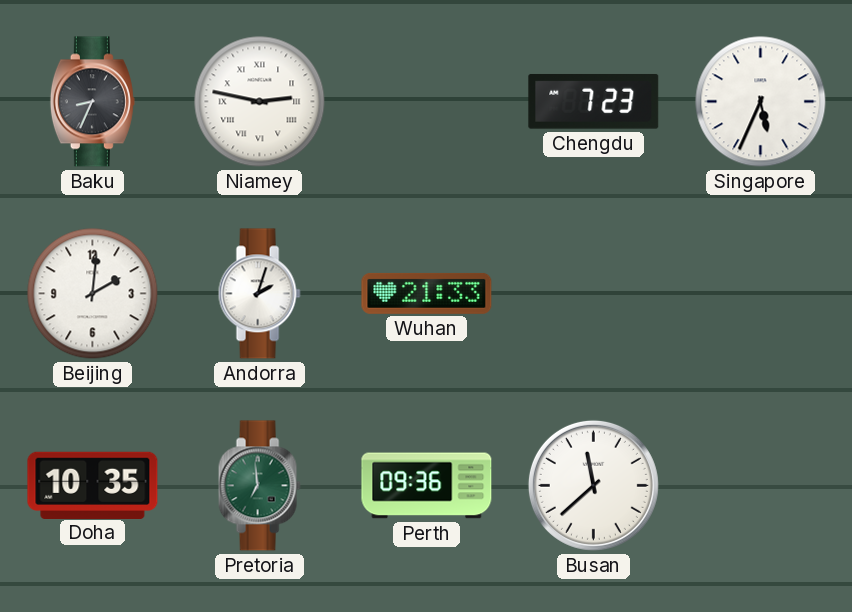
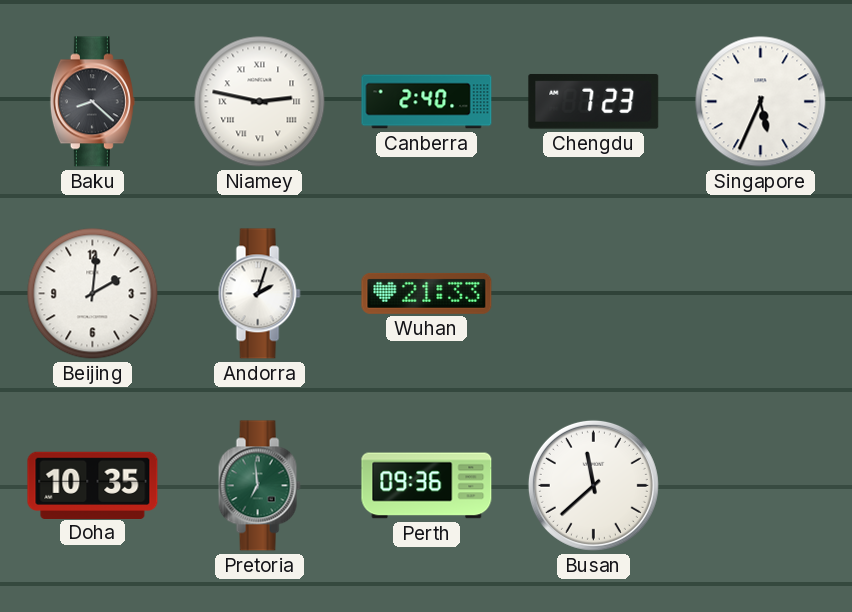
Baku: 8:34 -> 8:22 (92, 102)
Canberra: none -> 2:40 (427, 102)
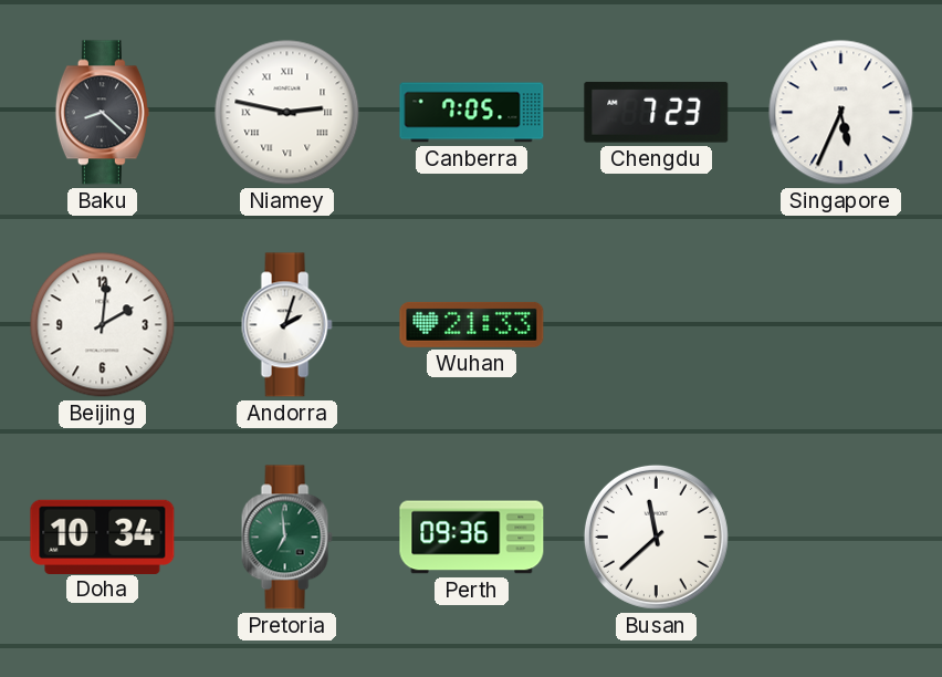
Canberra: 2:40 -> 7:05 (472, 113)
Doha: 10:35 -> 10:34 (103, 537)
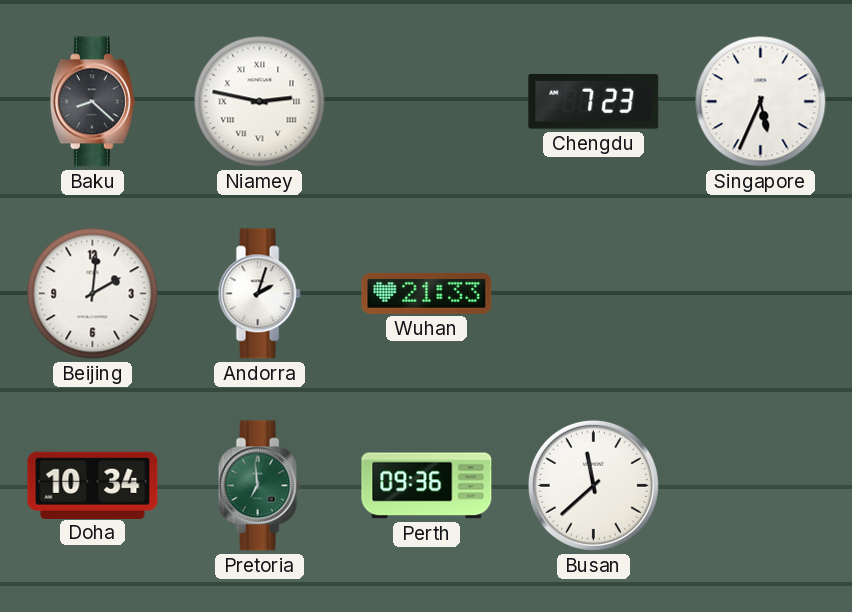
Canberra: 7:05 -> none (472, 113)
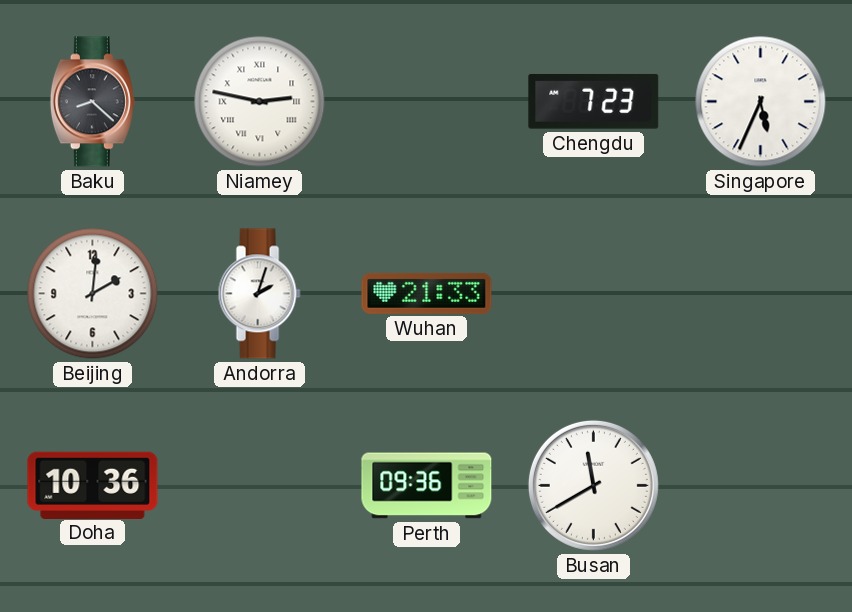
Doha: 10:34 -> 10:36 (93, 485)
Pretoria: 6:59 -> none (259, 486)
Busan: 11:38 -> 11:40 (593, 485)
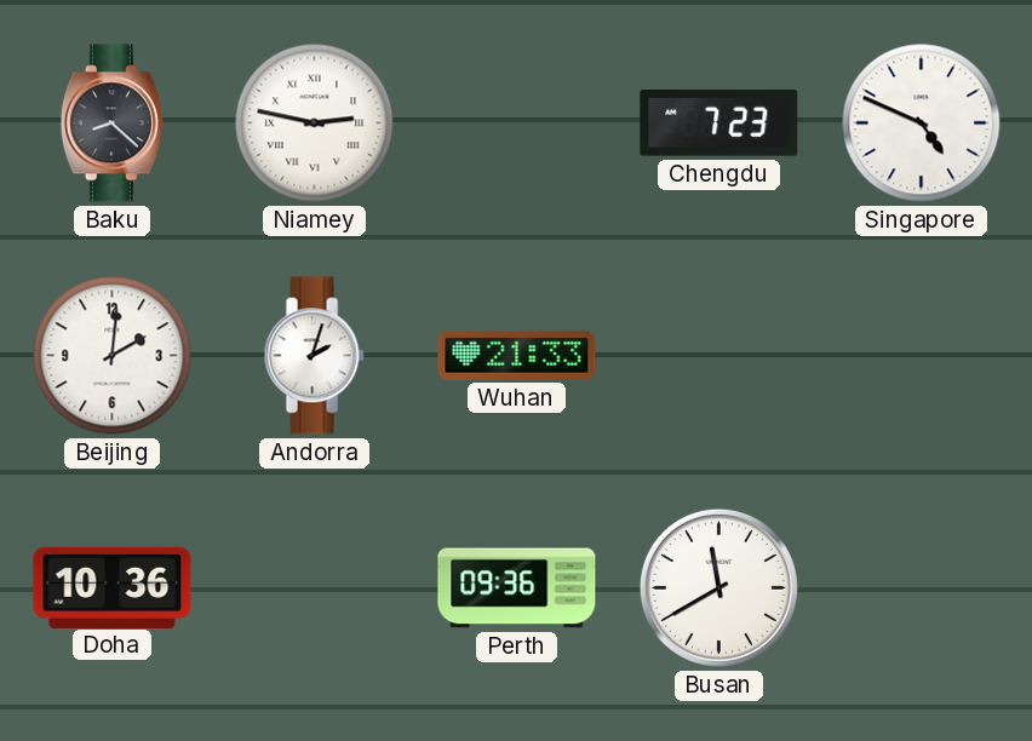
Singapore: 5:34 -> 4:49 (922, 123)
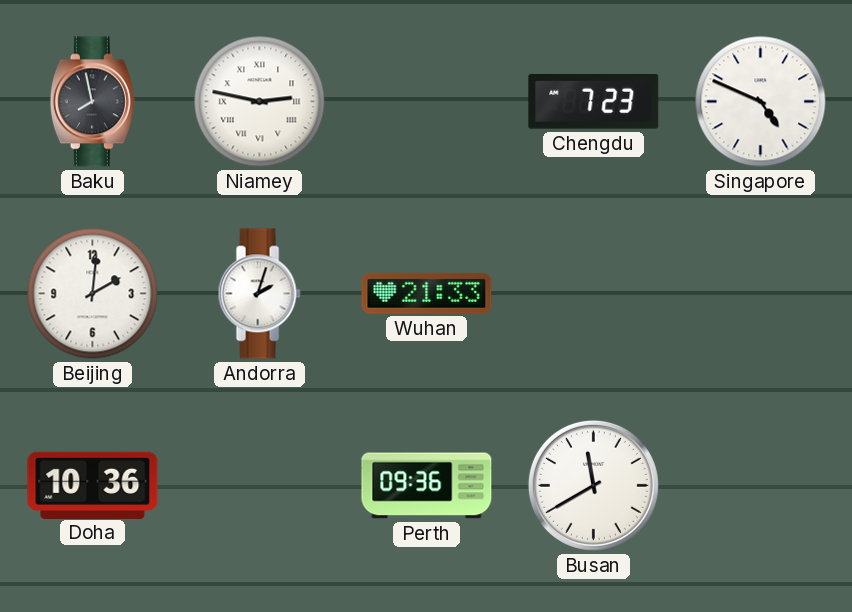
Baku: 8:22 -> 7:58 (92, 102)
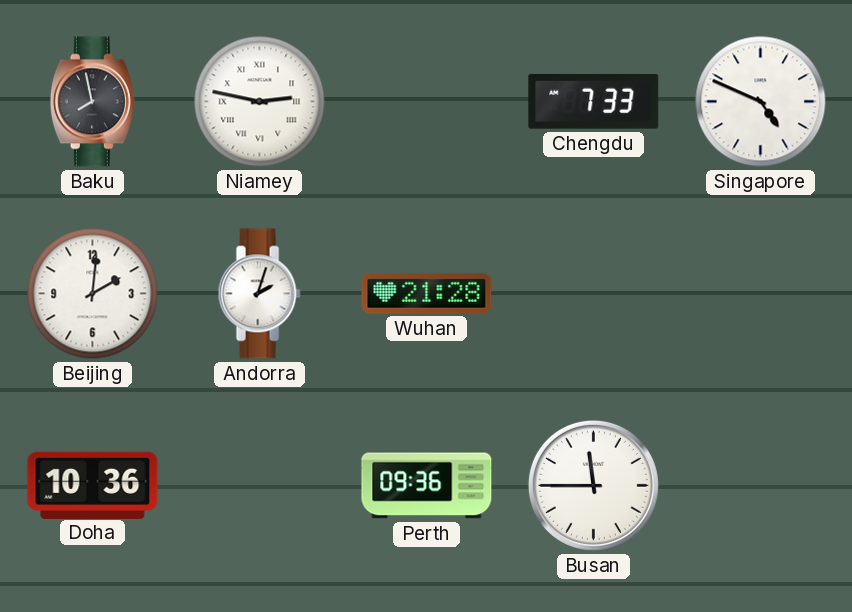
Chengdu: 7:23 -> 7:33 (594, 101)
Wuhan: 21:33 -> 21:28 (427, 293)
Busan: 11:40 -> 11:45 (593, 485)
